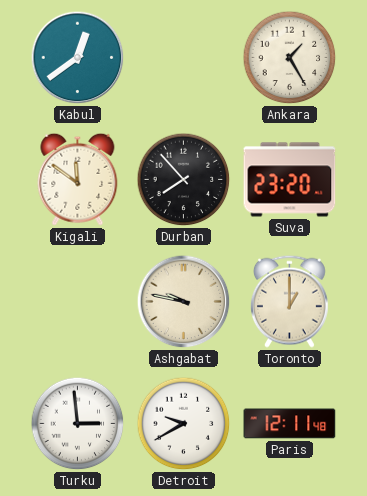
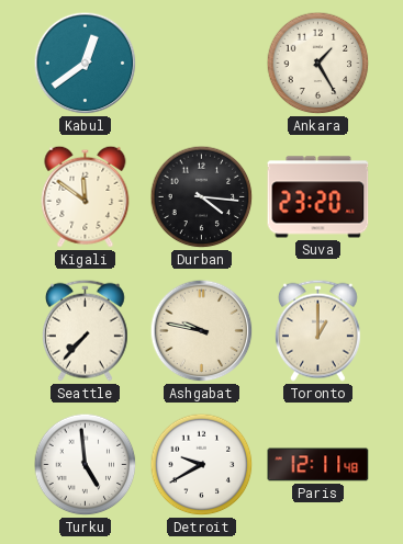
Durban: 7:53 -> 4:16 (202, 197)
Seattle: none -> 7:37 (85, 330)
Turku: 2:59 -> 4:59 (86, 465)
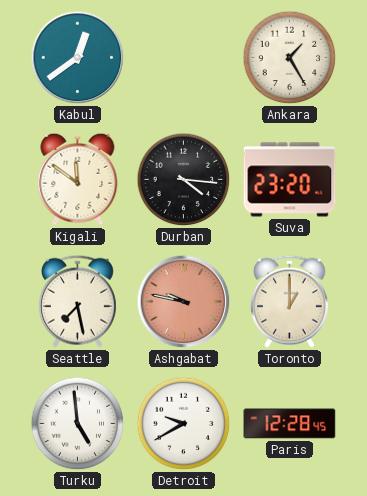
Seattle: 7:37 -> 7:28 (77, 301)
Ashgabat dial: cream -> salmon (184, 302)
Paris: 12:11 -> 12:28 (290, 424)
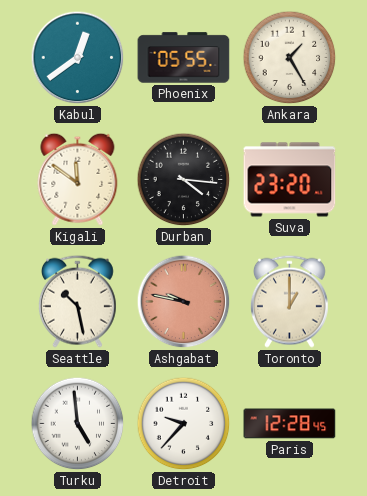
Phoenix: none -> 05:55 (184, 58)
Seattle: 7:28 -> 10:28 (77, 301)
Detroit: 9:40 -> 9:37 (184, 424)
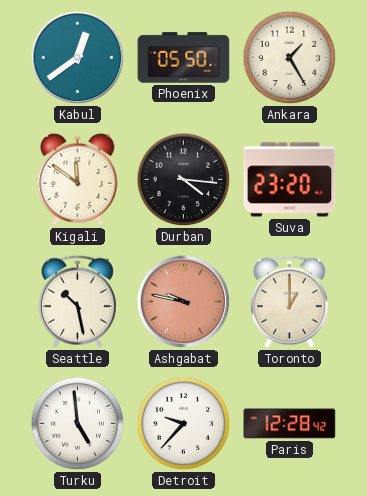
Phoenix: 05:55 -> 05:50 (184, 58)
Paris: 12:28:45 -> 12:28:42 (290, 424)
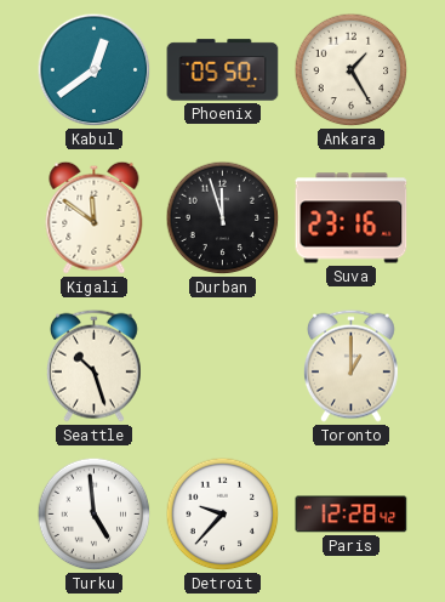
Durban: 4:16 -> 11:57 (223, 218)
Suva: 23:20 -> 23:16 (352, 218)
Seattle: 10:28 -> 10:27 (93, 365)
Ashgabat: 9:47 -> none (184, 302)
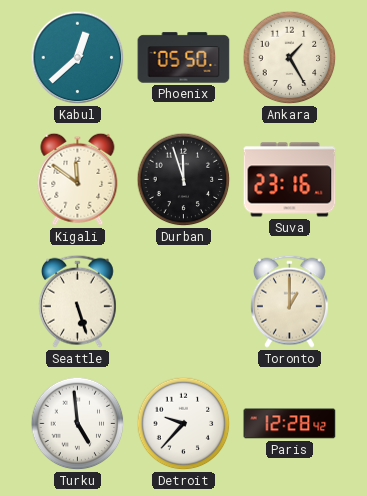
Kabul: 12:39 -> 12:38 (78, 58)
Seattle: 10:27 -> 5:27 (77, 301)
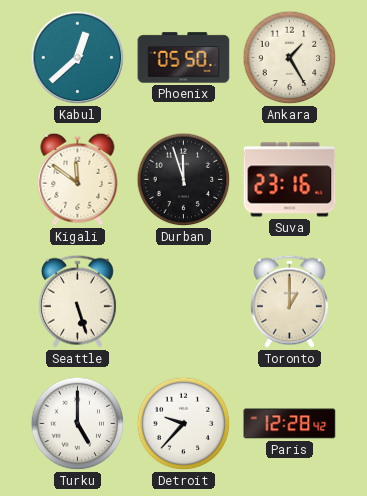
Turku: 4:59 -> 5:00 (78, 424)
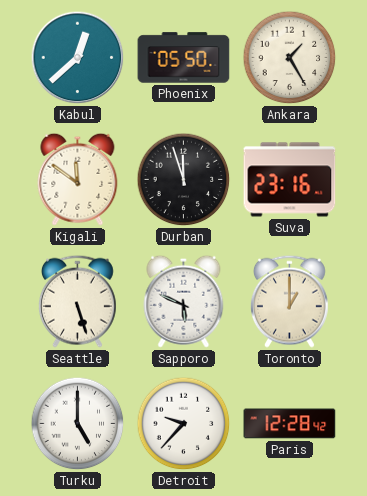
Sapporo: none -> 5:49 (184, 301)
